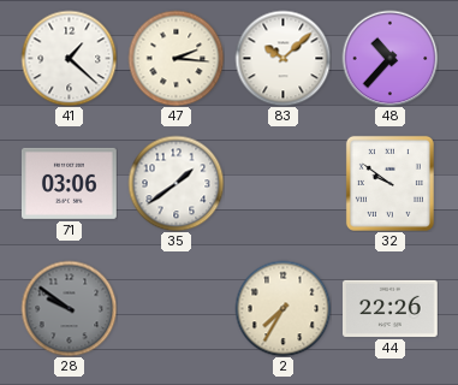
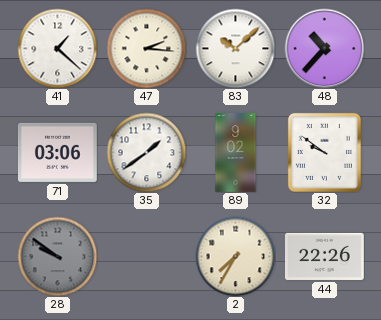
89: none -> 9:02 (236, 153)
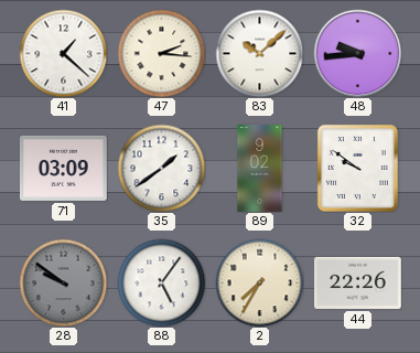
48: 10:37 -> 9:44 (357, 53)
71: 03:06 -> 03:09 (64, 168)
88: none -> 5:06 (161, 282)
